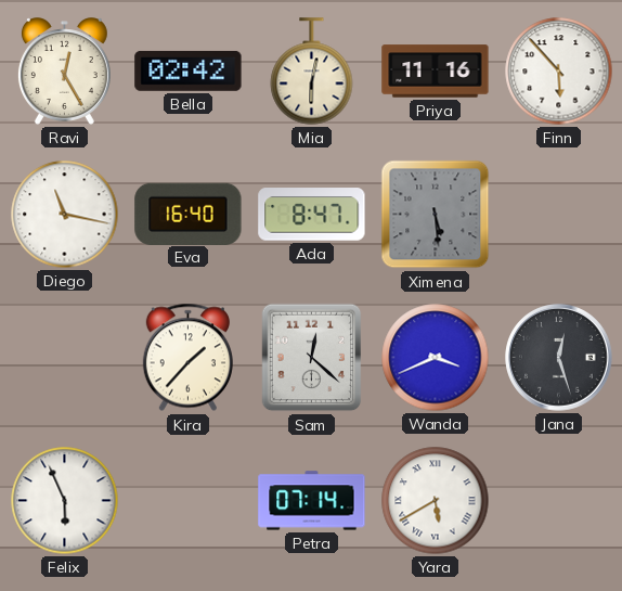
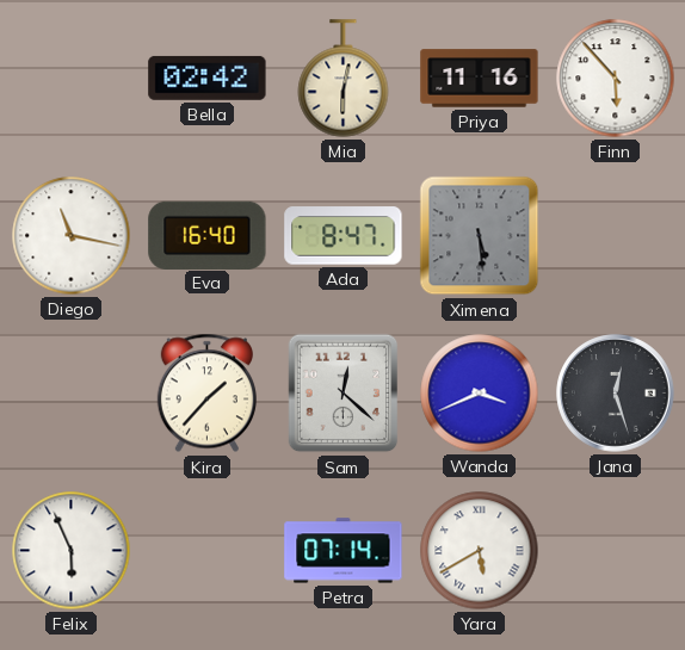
Ravi: 12:25 -> none (64, 72)
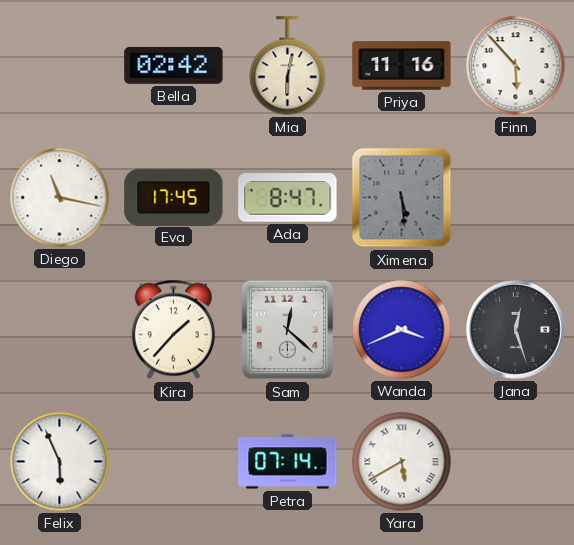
Eva: 16:40 -> 17:45 (174, 197)
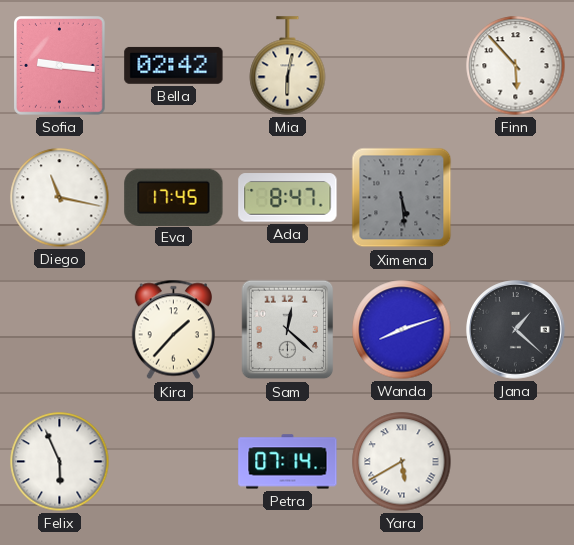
Sofia: none -> 9:16 (60, 66)
Priya: 11:16 -> none (402, 66)
Wanda: 3:41 -> 8:12 (402, 330)
Jana: 12:27 -> 1:22 (516, 330)
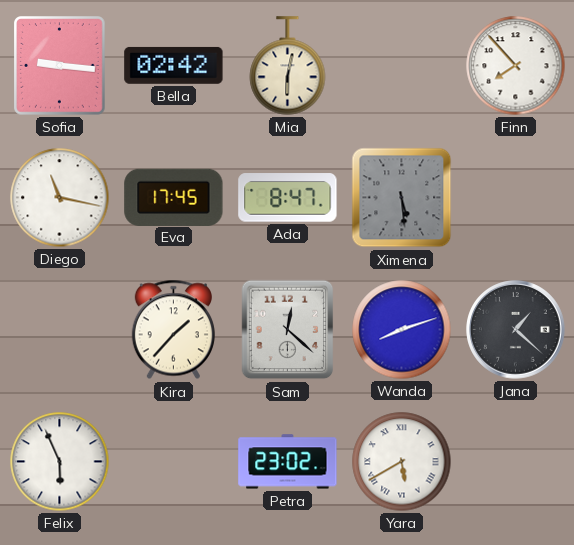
Finn: 5:53 -> 7:53 (516, 66)
Petra: 07:14 -> 23:02 (288, 462)
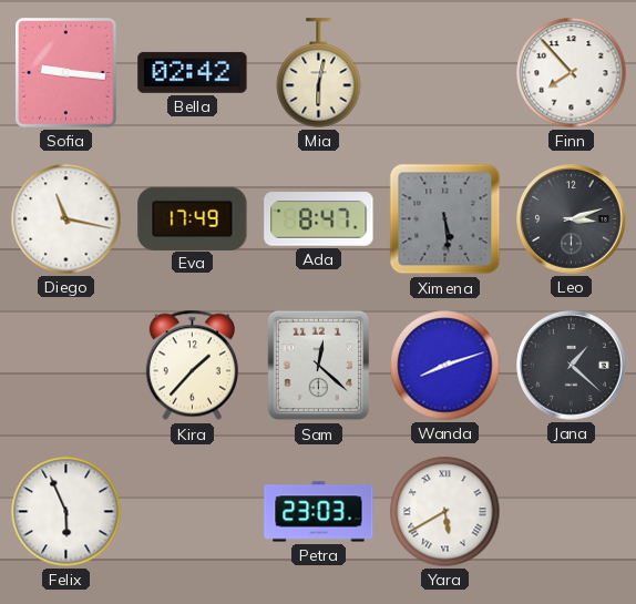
Eva: 17:45 -> 17:49 (193, 218)
Leo: none -> 3:12 (572, 219)
Petra: 23:02 -> 23:03 (319, 512)
